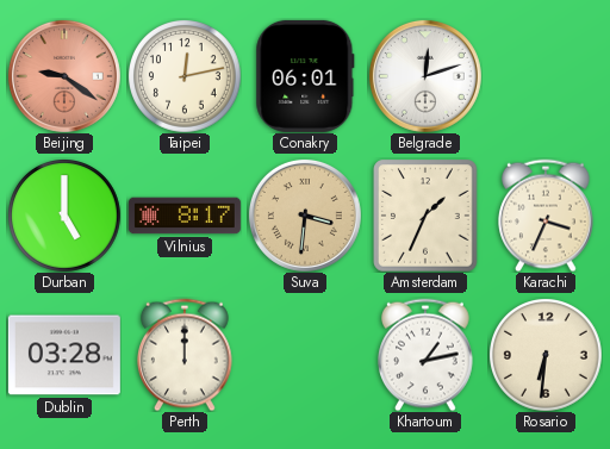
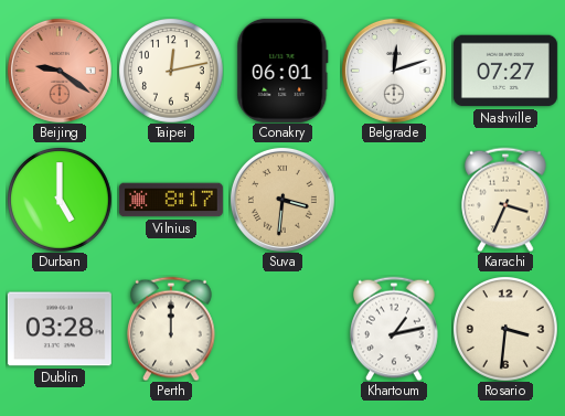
Nashville: none -> 07:27 (505, 71)
Amsterdam: 1:34 -> none (425, 216)
Rosario: 6:31 -> 3:31 (505, 329)
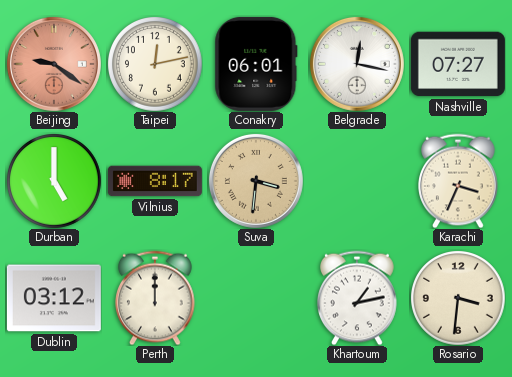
Belgrade: 12:12 -> 12:17 (357, 64)
Dublin: 03:28 -> 03:12 (54, 298)
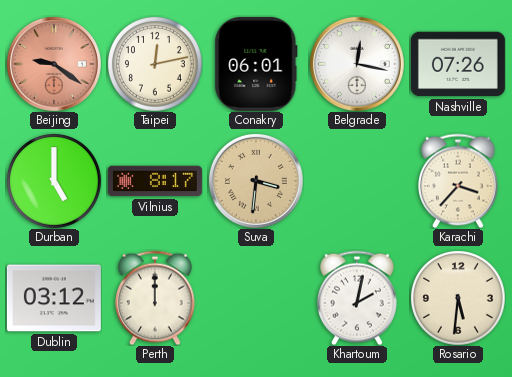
Nashville: 07:27 -> 07:26 (458, 64)
Karachi: 3:34 -> 3:37 (459, 181)
Khartoum: 1:13 -> 2:02 (358, 298)
Rosario: 3:31 -> 5:31 (458, 298)
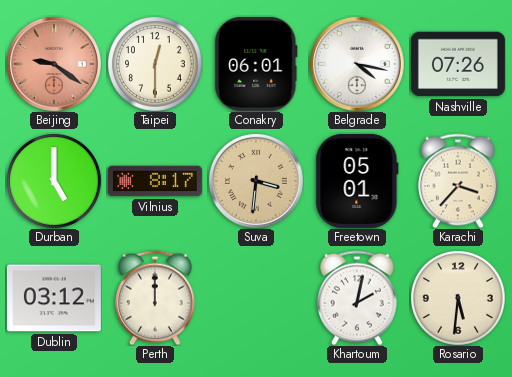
Taipei: 12:13 -> 12:30 (155, 64)
Belgrade: 12:17 -> 4:17 (357, 64)
Freetown: none -> 05:01 (357, 181)
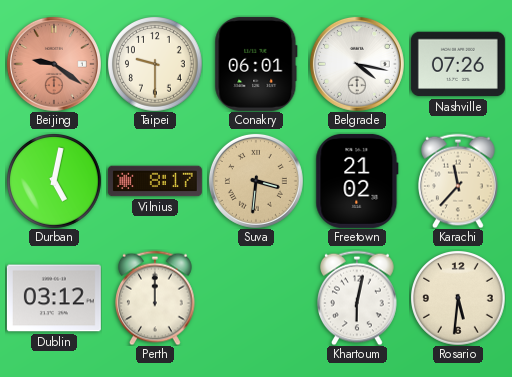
Taipei: 12:30 -> 9:30 (155, 64)
Durban: 5:00 -> 5:02 (54, 181)
Freetown: 05:01 -> 21:02 (357, 181)
Karachi: 3:37 -> 11:37 (459, 181)
Khartoum: 2:02 -> 6:02 (358, 298)
